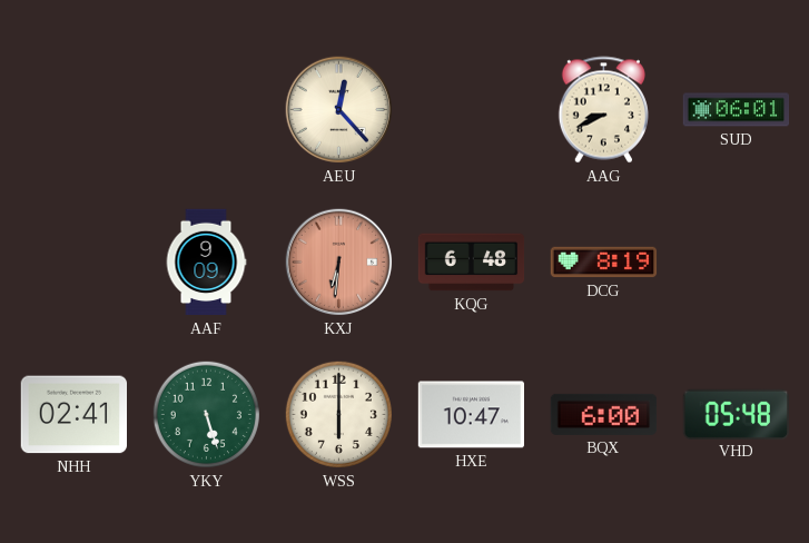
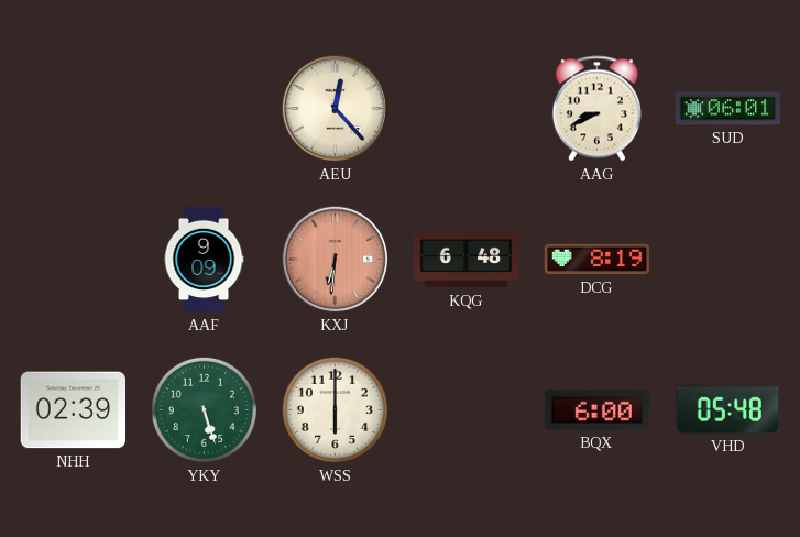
NHH: 02:41 -> 02:39 (73, 410)
HXE: 10:47 -> none (471, 415)
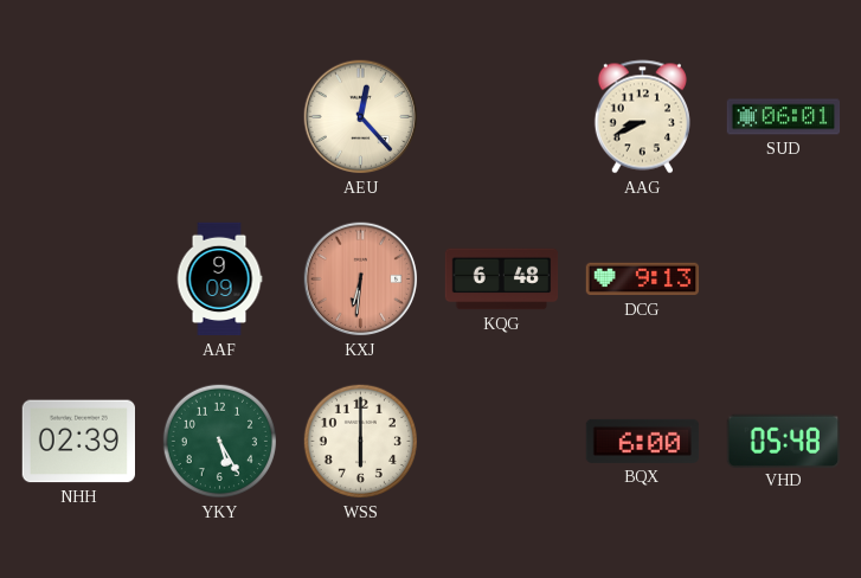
DCG: 8:19 -> 9:13 (643, 280)
YKY: 5:27 -> 5:25 (219, 441)
